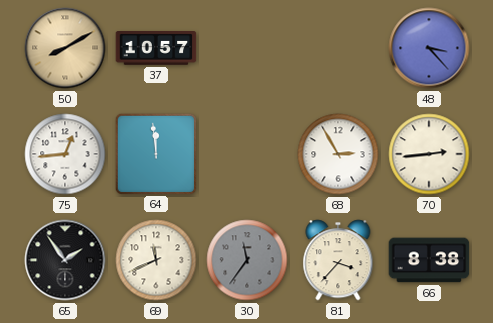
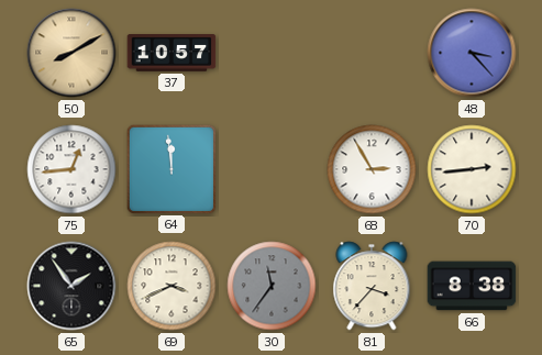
69: 11:41 -> 3:41 (172, 286)
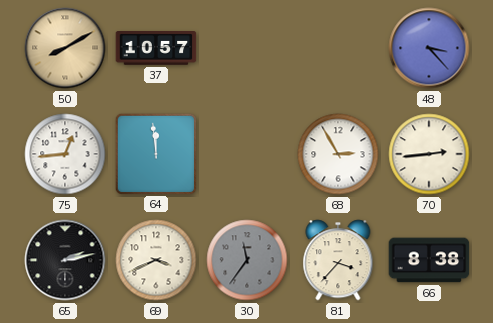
65: 1:54 -> 2:13 (65, 260)
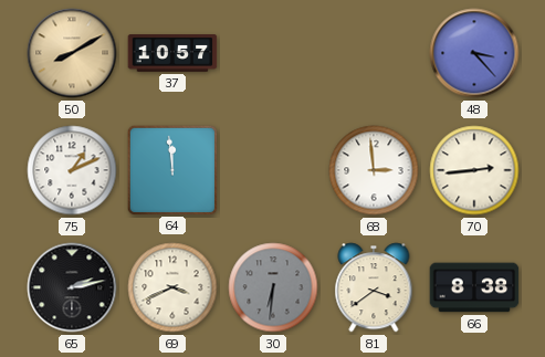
75: 12:44 -> 1:11 (72, 170)
68: 2:55 -> 2:59 (374, 170)
30: 11:36 -> 6:31 (273, 287)
81: 3:37 -> 3:39 (374, 287)
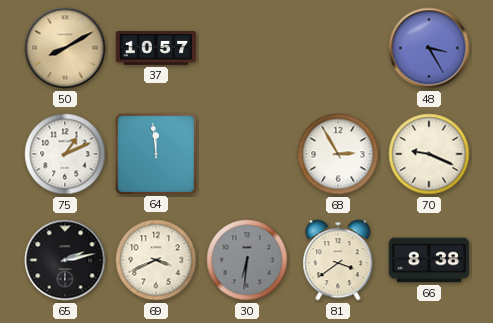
48: 3:23 -> 3:25 (429, 48)
68: 2:59 -> 2:55 (338, 154)
70: 2:44 -> 9:19 (429, 154)
